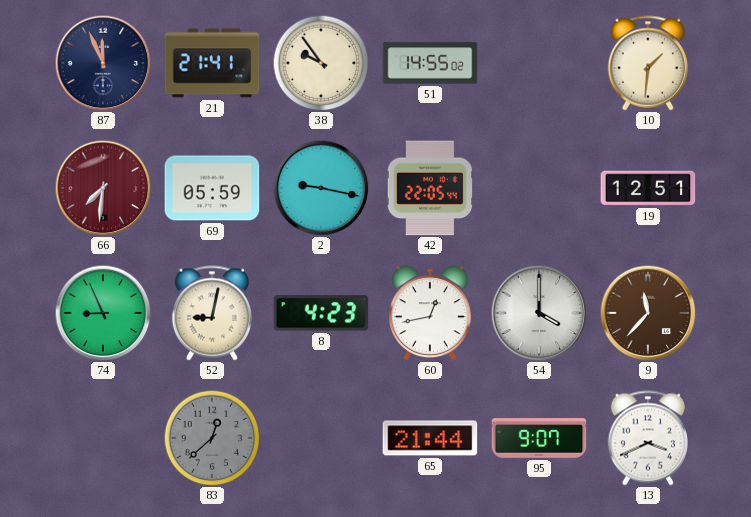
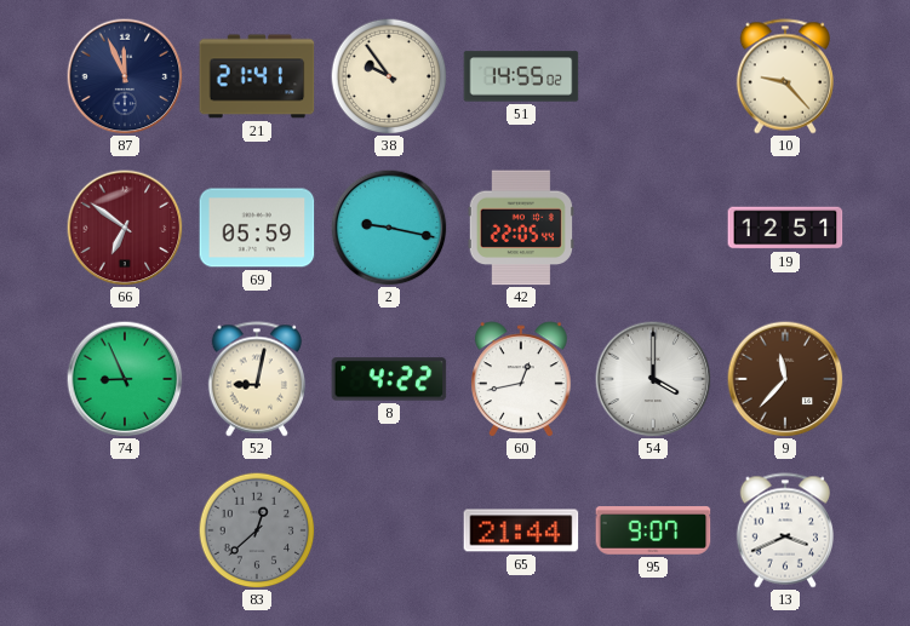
10: 1:31 -> 9:23 (784, 76)
66: 7:31 -> 6:51 (125, 228)
8: 4:23 -> 4:22 (389, 379)
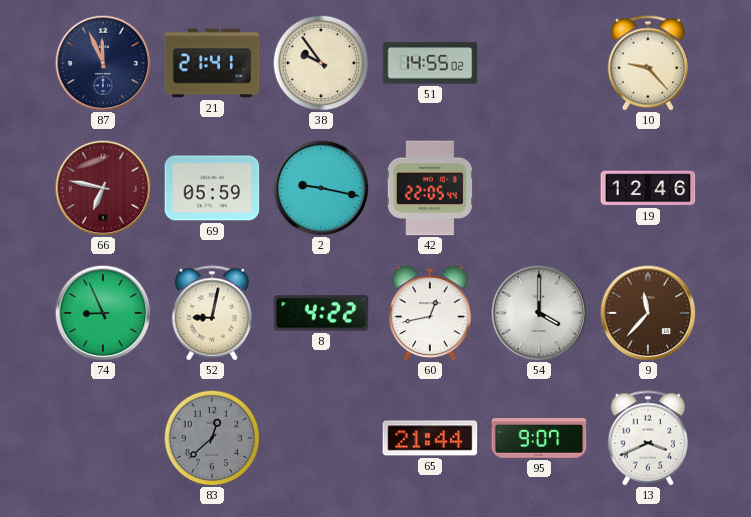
66: 6:51 -> 6:47 (103, 188)
19: 12:51 -> 12:46 (648, 188)
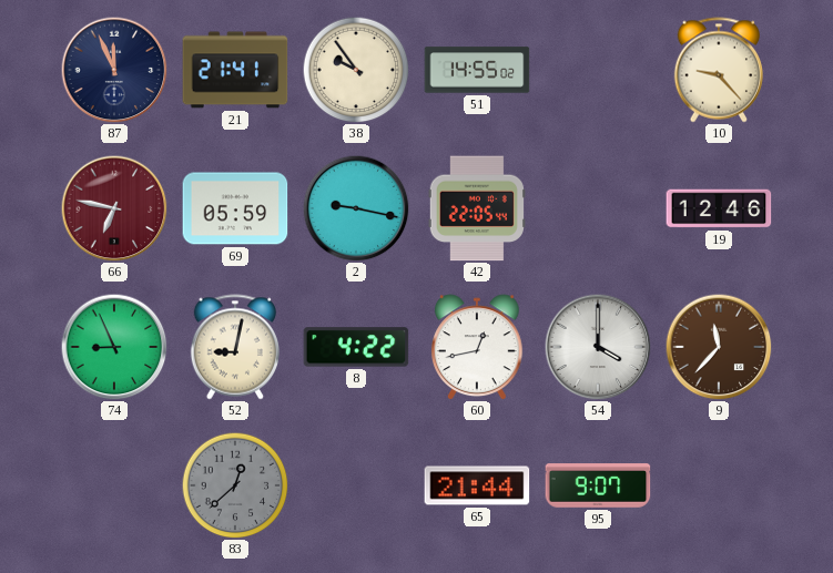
13: 3:41 -> none (647, 438)
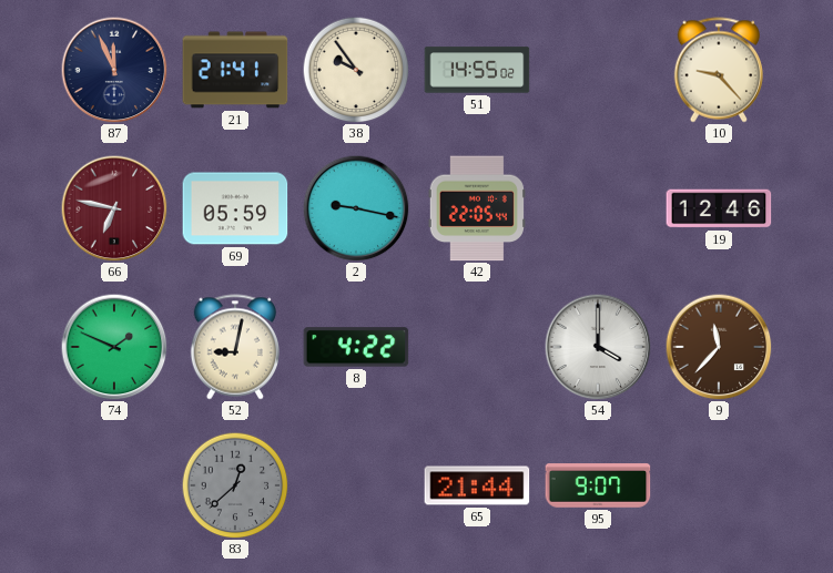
74: 8:56 -> 1:49 (114, 347)
60: 12:43 -> none (477, 347)
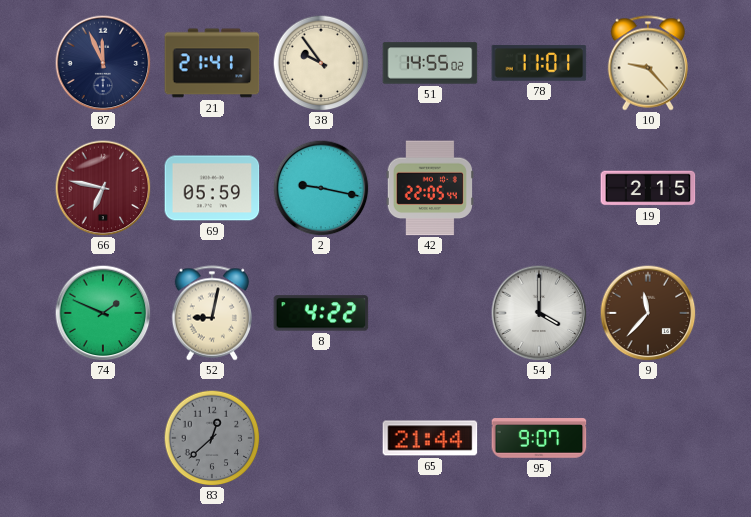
78: none -> 11:01 (539, 64)
19: 12:46 -> 2:15 (648, 188)
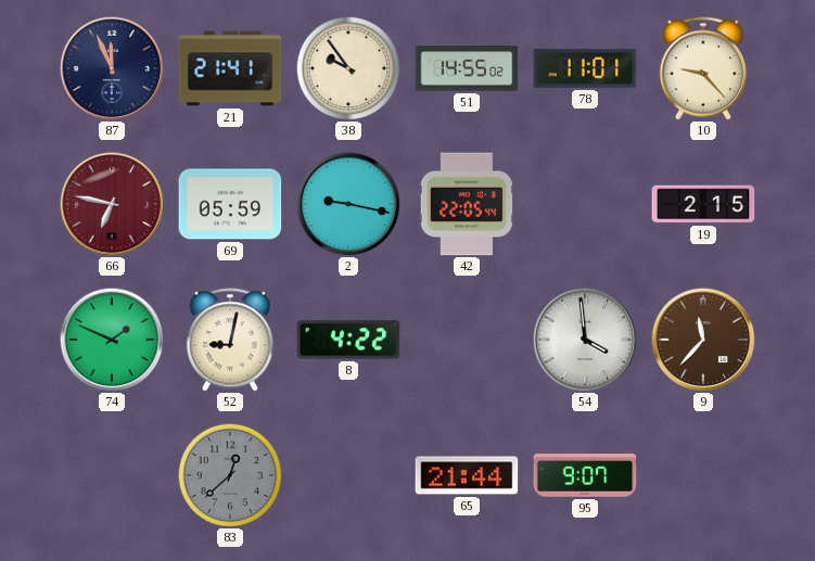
54: 4:00 -> 3:59 (585, 340)
